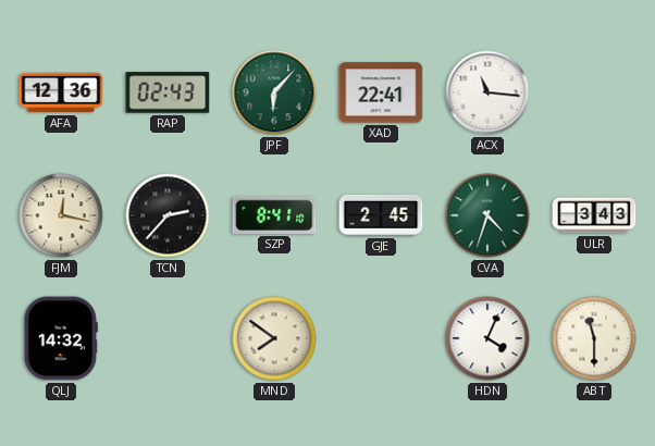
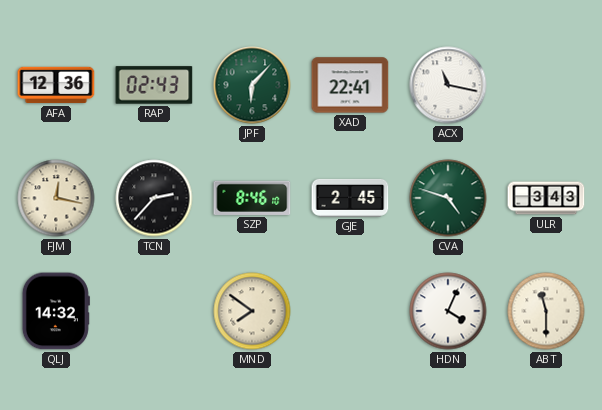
ACX: 11:16 -> 11:17 (448, 85)
SZP: 8:41 -> 8:46 (252, 198)
CVA: 4:33 -> 4:48 (448, 198)
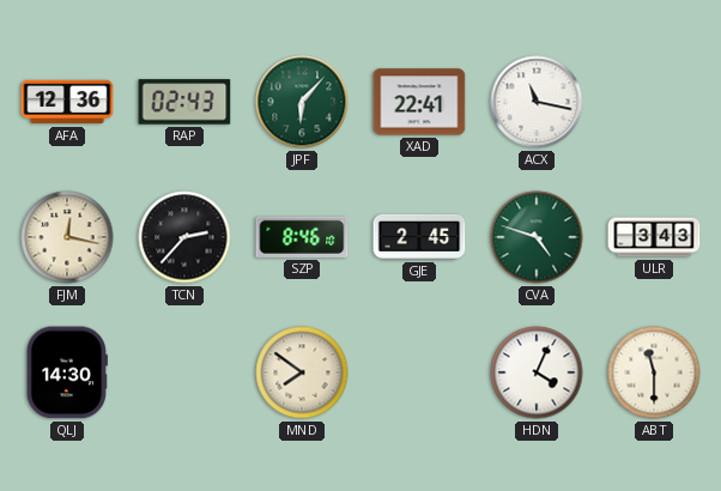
QLJ: 14:32 -> 14:30 (67, 372)
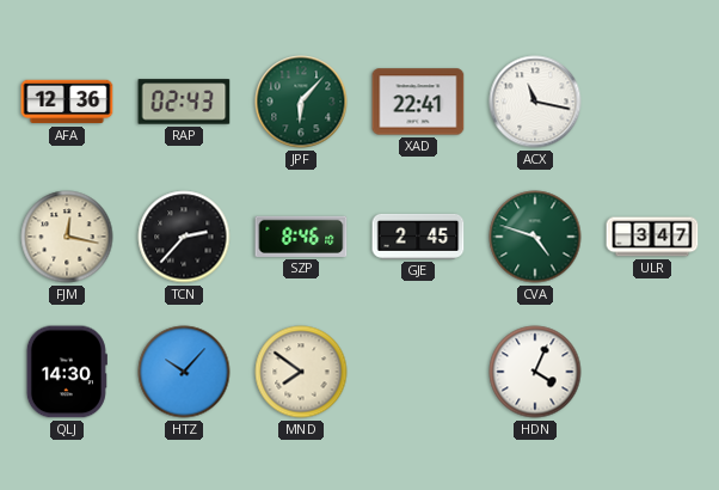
ULR: 3:43 -> 3:47 (652, 237)
HTZ: none -> 10:07 (184, 372)
ABT: 11:30 -> none (654, 372)
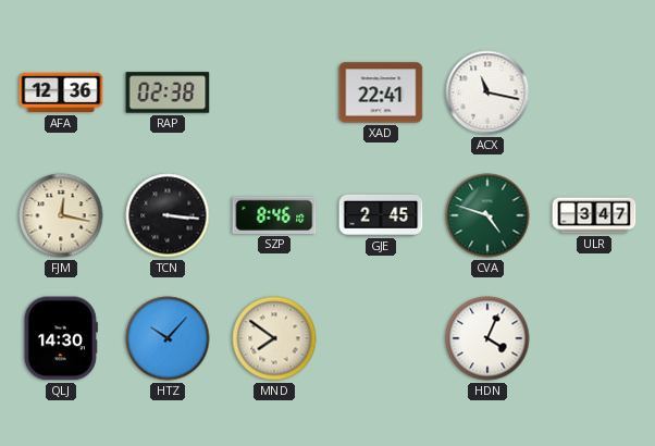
RAP: 02:43 -> 02:38 (168, 92)
JPF: 6:07 -> none (301, 102)
TCN: 2:37 -> 3:16 (168, 215)
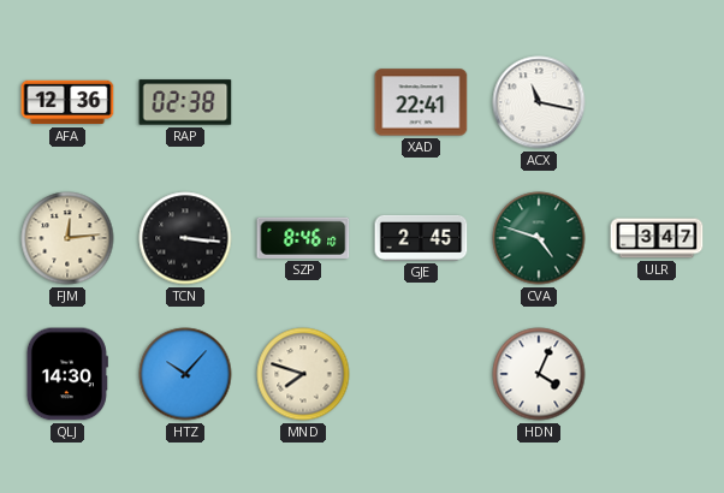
FJM: 12:17 -> 12:14 (67, 238)
MND: 7:51 -> 7:48 (303, 374)
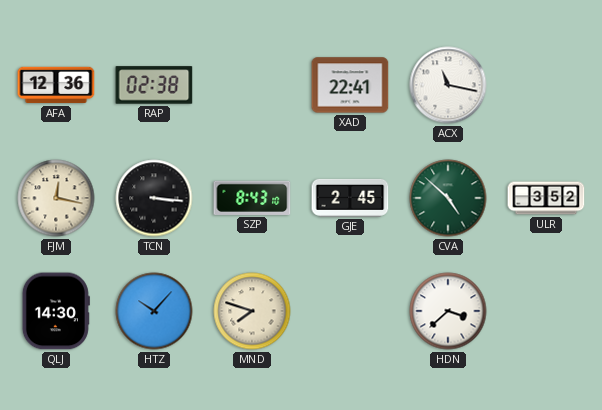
FJM: 12:14 -> 12:17 (56, 198)
SZP: 8:46 -> 8:43 (252, 198)
CVA: 4:48 -> 4:52 (448, 198)
ULR: 3:47 -> 3:52 (546, 198)
HDN: 4:04 -> 3:38 (448, 311)
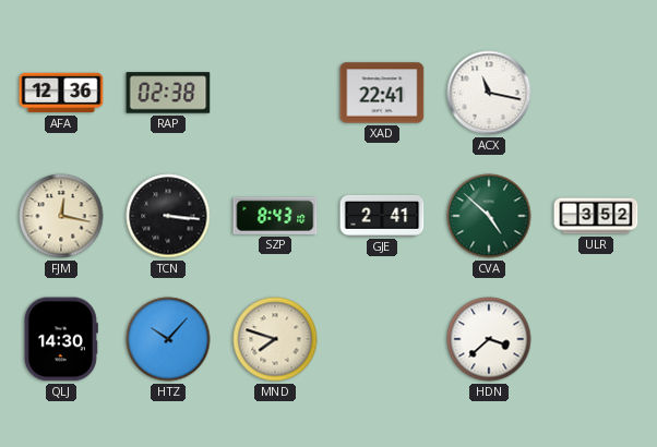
GJE: 2:45 -> 2:41 (382, 216)
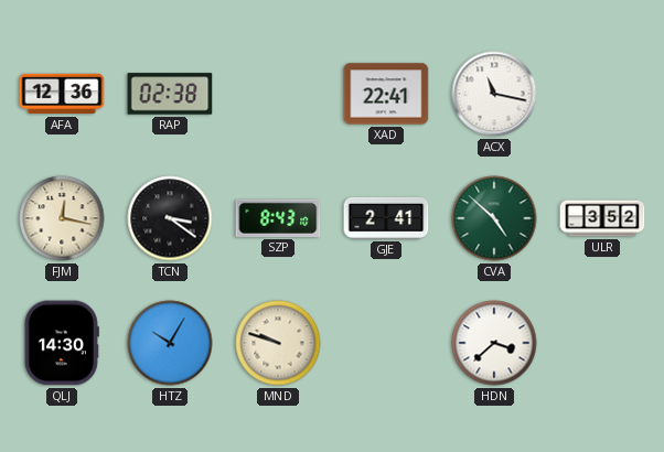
TCN: 3:16 -> 3:21 (170, 218)
HTZ: 10:07 -> 10:05 (170, 343)
MND: 7:48 -> 9:48 (278, 343)
